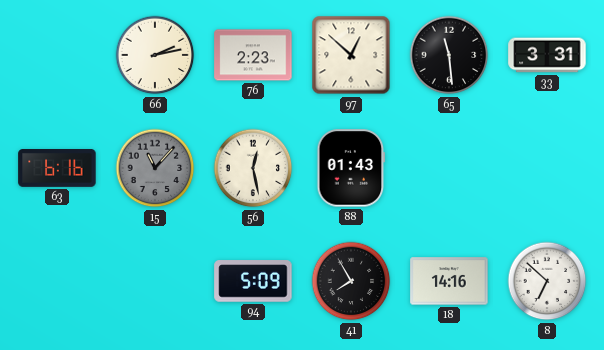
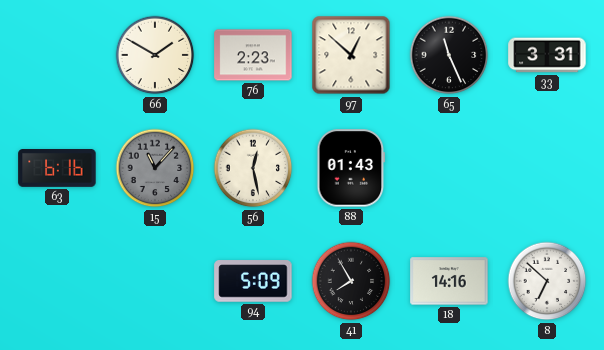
66: 2:13 -> 1:50 (155, 55)
65: 11:29 -> 11:26 (449, 55)
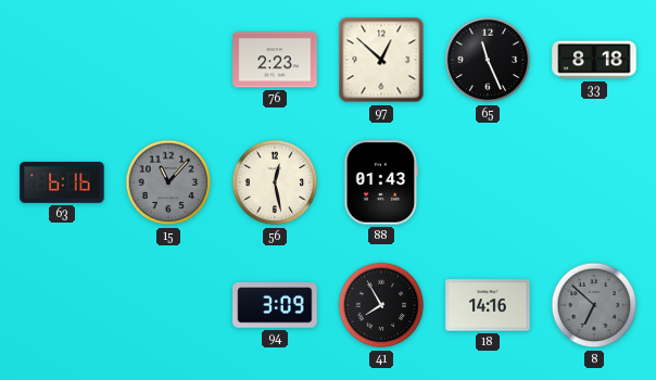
66: 1:50 -> none (155, 55)
33: 3:31 -> 8:18 (594, 60)
94: 5:09 -> 3:09 (275, 305)
8 dial: white -> grey (594, 305)
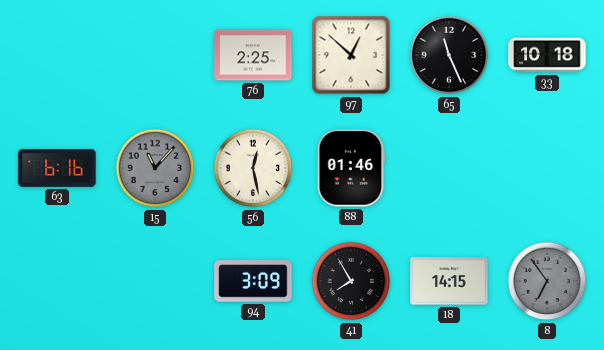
76: 2:23 -> 2:25 (253, 55)
33: 8:18 -> 10:18 (547, 55)
88: 01:43 -> 01:46 (351, 168)
18: 14:16 -> 14:15 (449, 281)
8: 6:52 -> 6:54 (547, 281)
